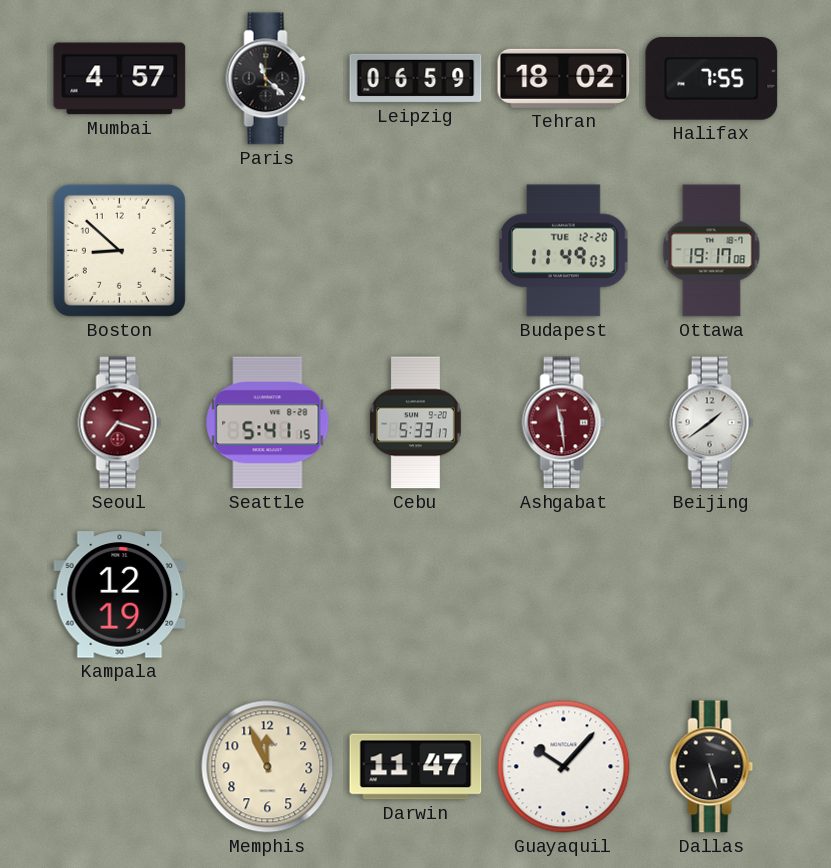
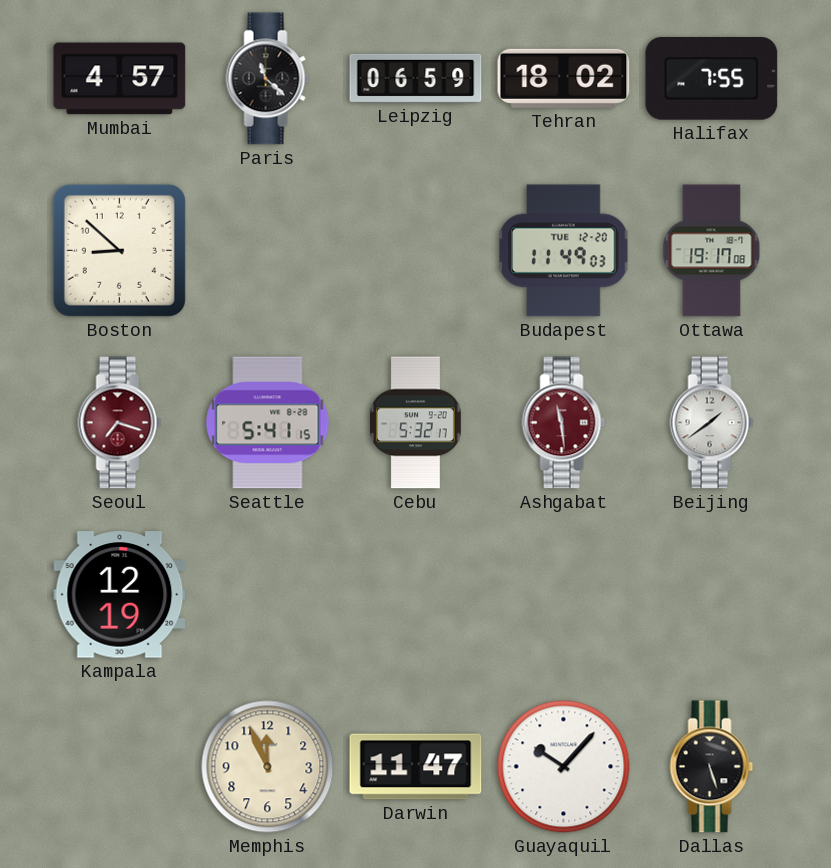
Cebu: 5:33 -> 5:32 (415, 423)
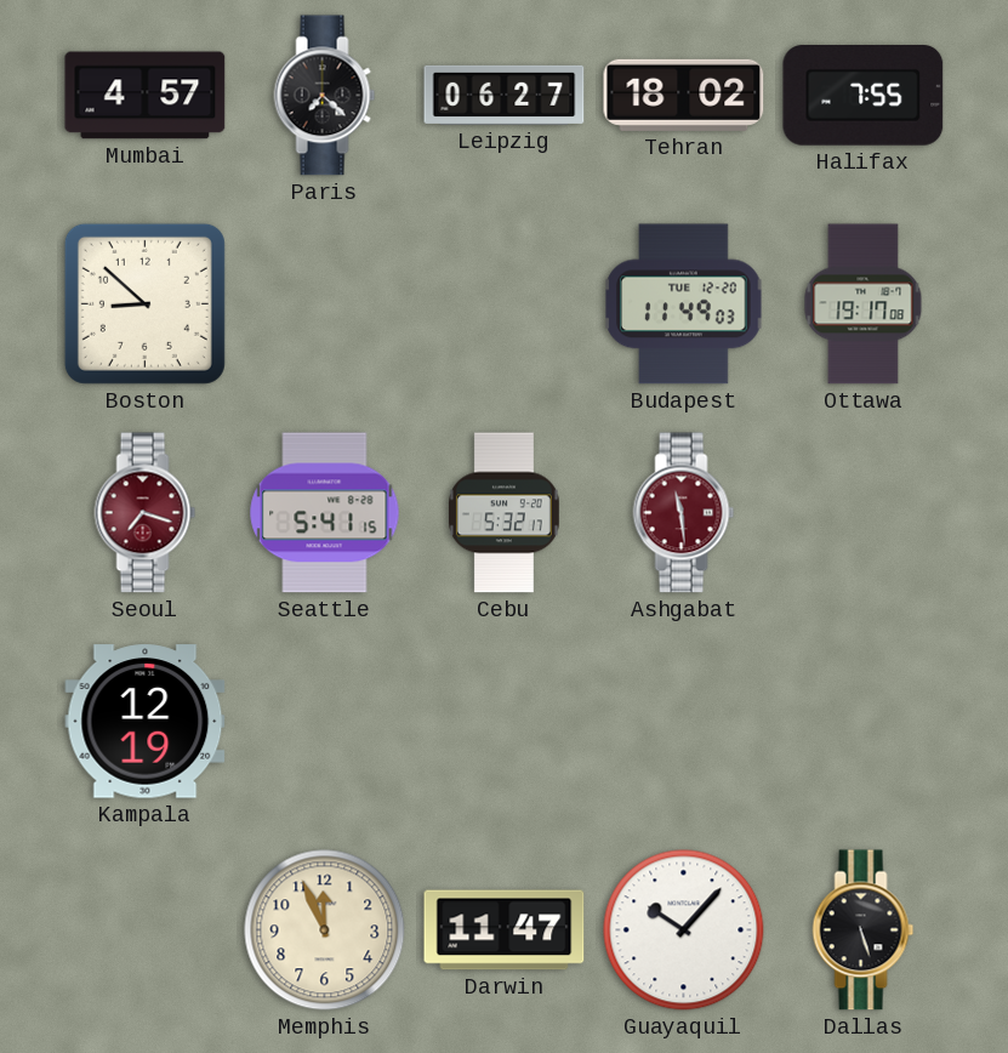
Paris: 11:22 -> 7:22 (325, 96)
Leipzig: 06:59 -> 06:27 (505, 95)
Beijing: 1:39 -> none (712, 423)
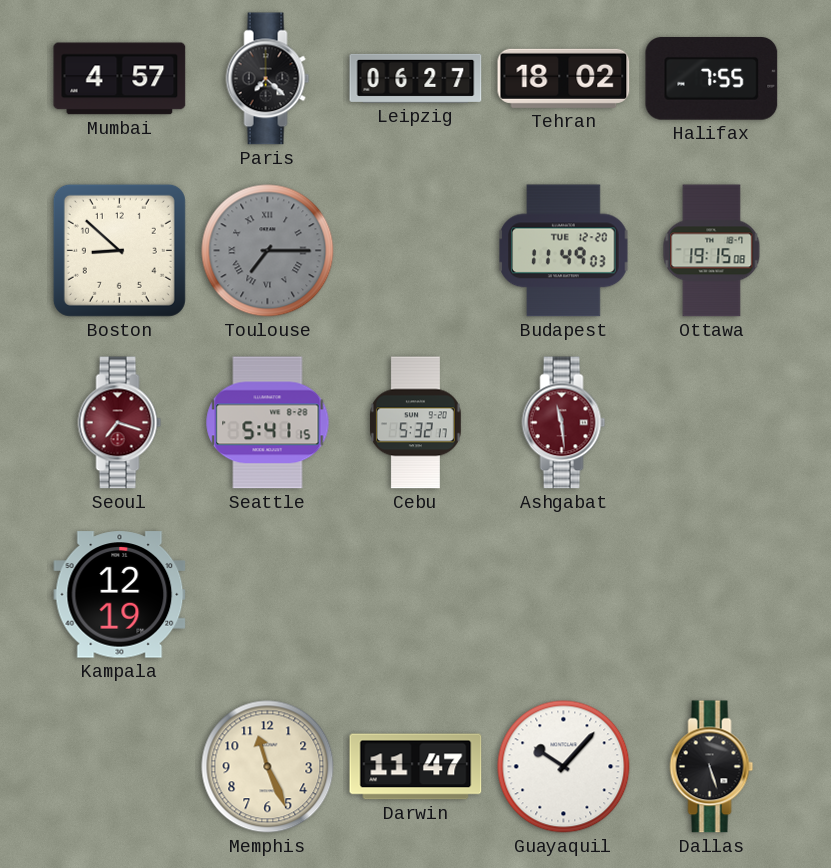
Toulouse: none -> 7:15 (268, 251)
Ottawa: 19:17 -> 19:15 (712, 251)
Memphis: 11:56 -> 11:26 (268, 767)
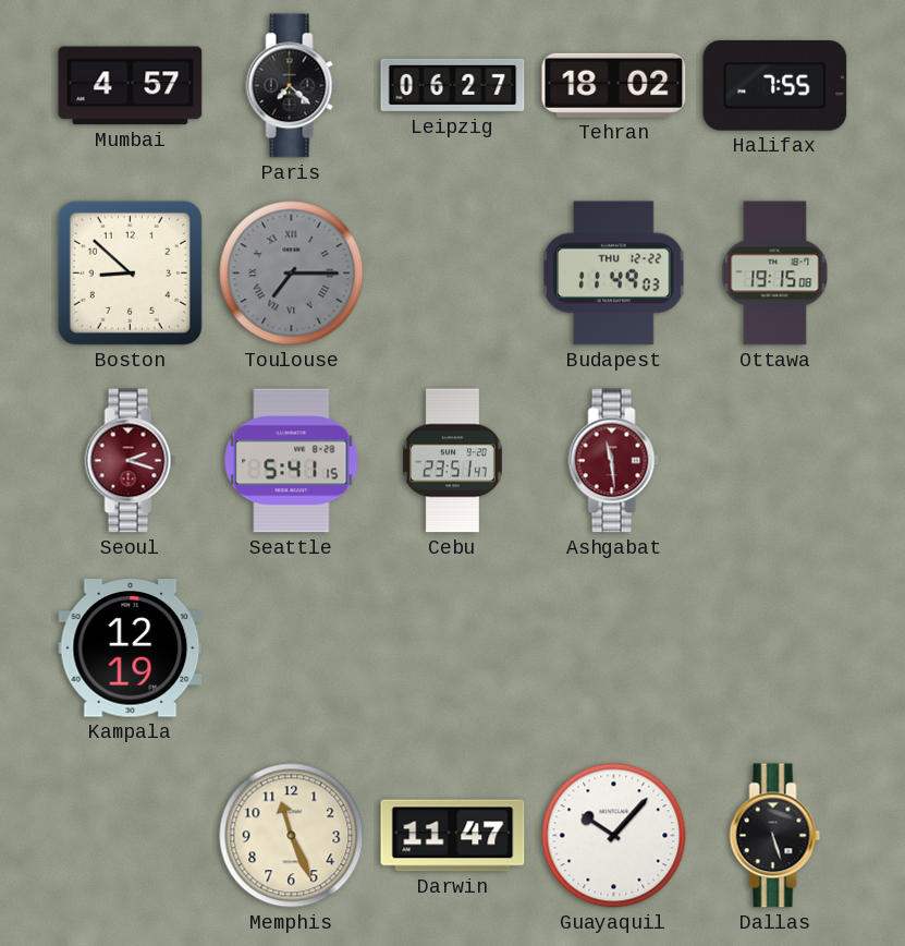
Budapest date: TUE 12-20 -> THU 12-22 (614, 274)
Seoul: 7:18 -> 2:18 (131, 461)
Cebu: 5:32 -> 23:51 (452, 461)
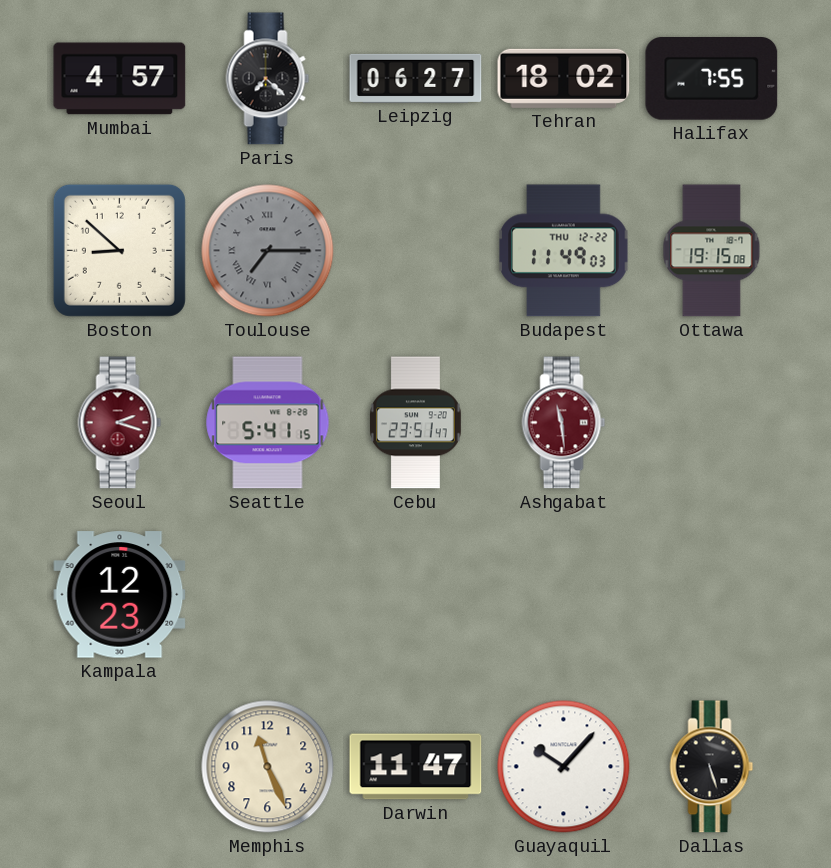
Kampala: 12:19 -> 12:23 (120, 595)
